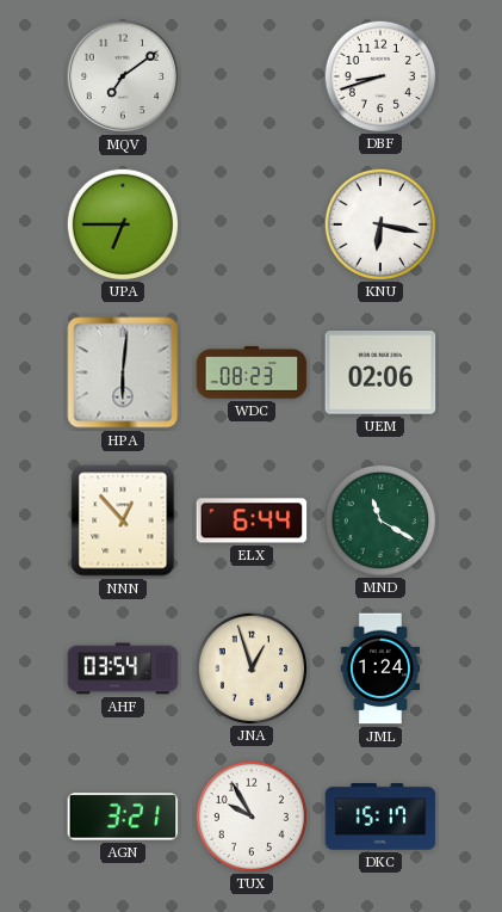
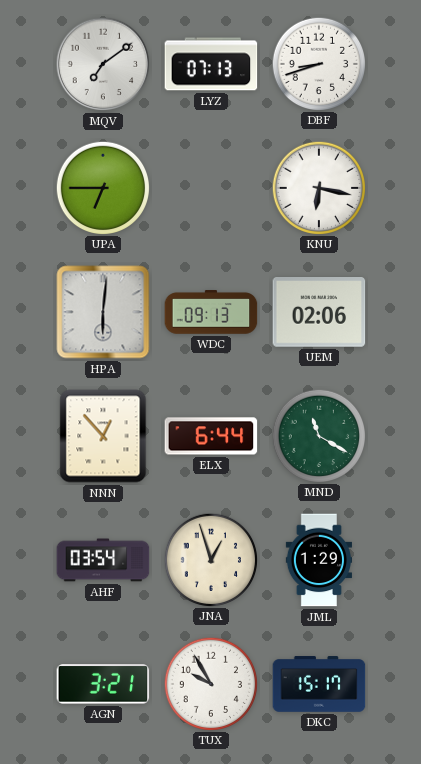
LYZ: none -> 07:13 (211, 64)
WDC: 08:23 -> 09:13 (211, 312)
JML: 1:24 -> 1:29 (318, 560)
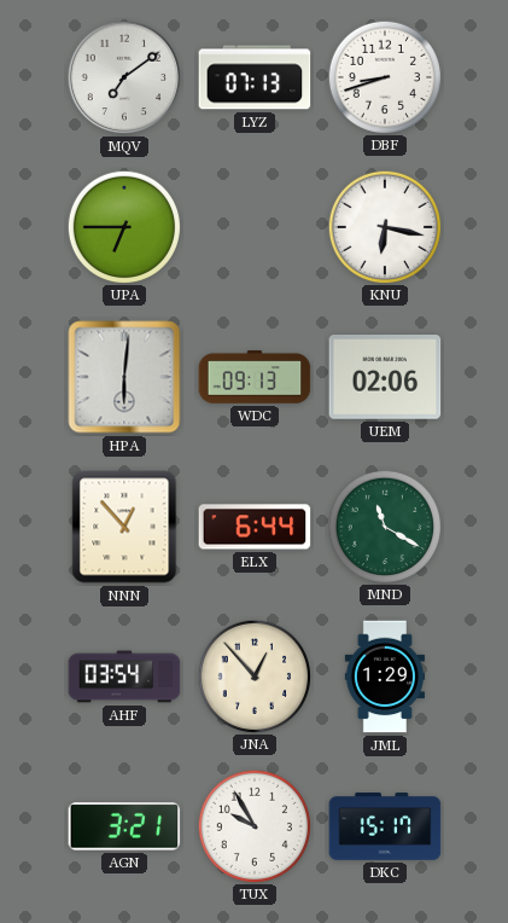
JNA: 12:57 -> 12:53 (253, 675)
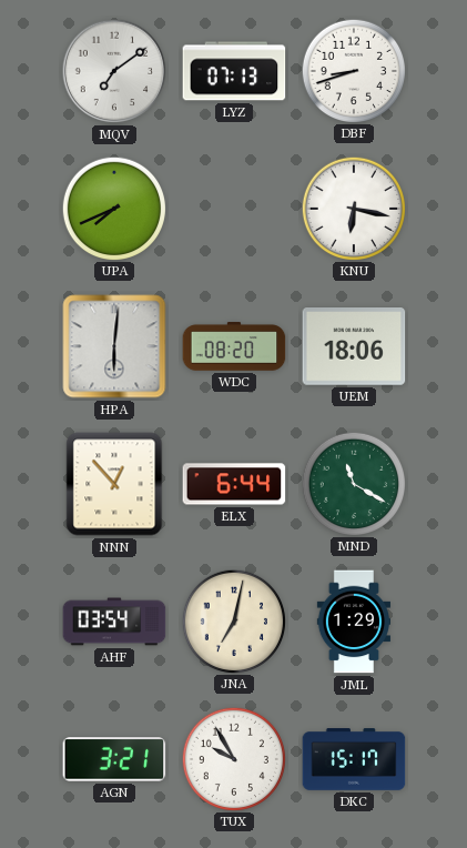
UPA: 6:45 -> 7:41 (113, 208)
WDC: 09:13 -> 08:20 (234, 346)
UEM: 02:06 -> 18:06 (354, 347)
JNA: 12:53 -> 7:02 (233, 620)
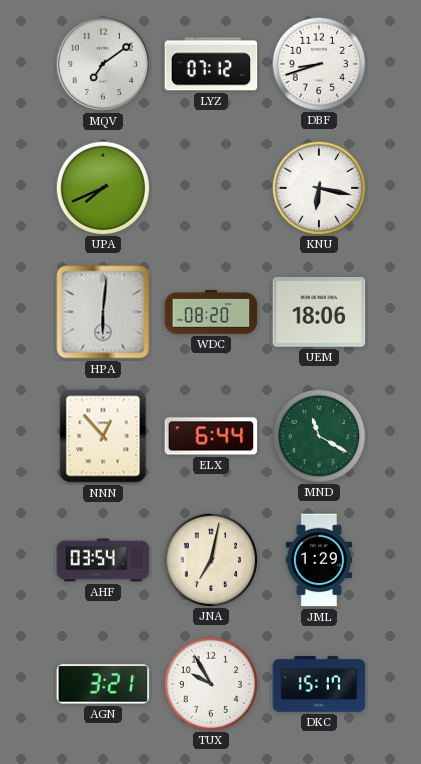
LYZ: 07:13 -> 07:12 (211, 64)
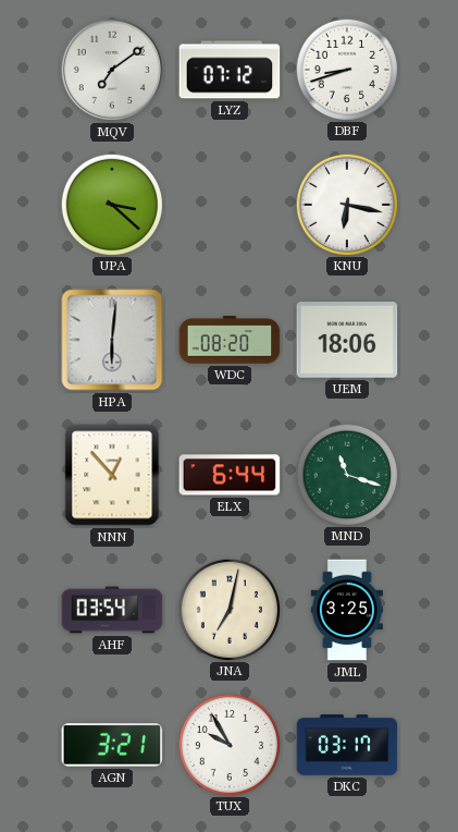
UPA: 7:41 -> 3:22 (111, 204)
MND: 11:20 -> 11:18 (346, 474)
JML: 1:29 -> 3:25 (346, 610)
DKC: 15:17 -> 03:17 (347, 745)
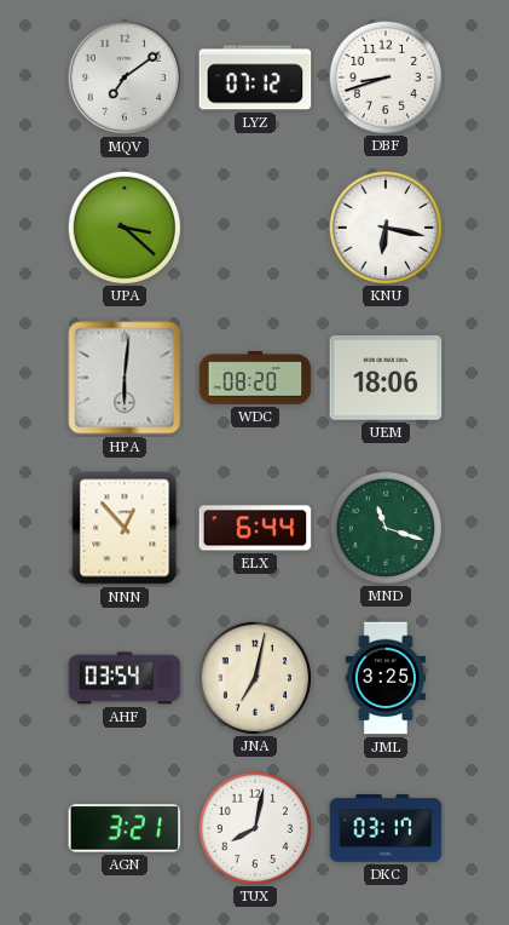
TUX: 9:55 -> 8:02 (254, 827)
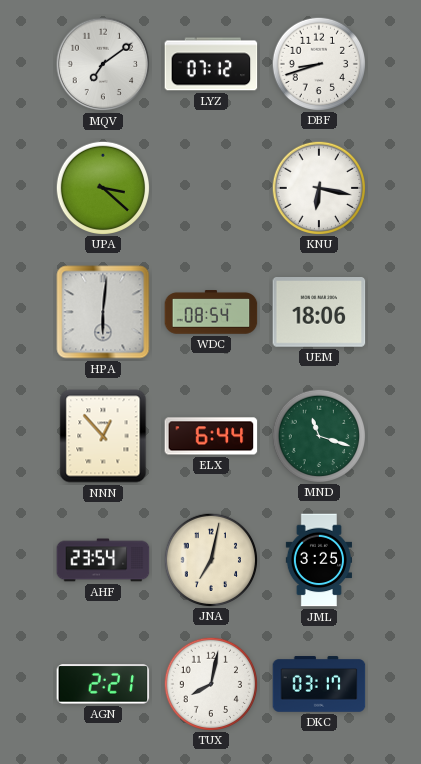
WDC: 08:20 -> 08:54 (211, 312)
AHF: 03:54 -> 23:54 (103, 560)
AGN: 3:21 -> 2:21 (103, 684)
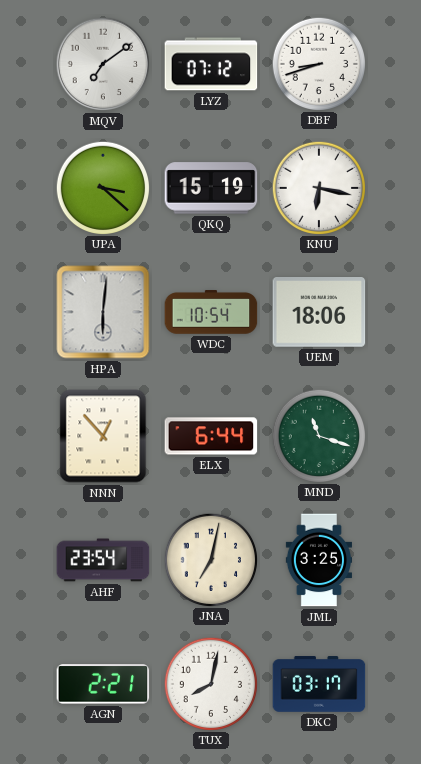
QKQ: none -> 15:19 (211, 188)
WDC: 08:54 -> 10:54 (211, 312)
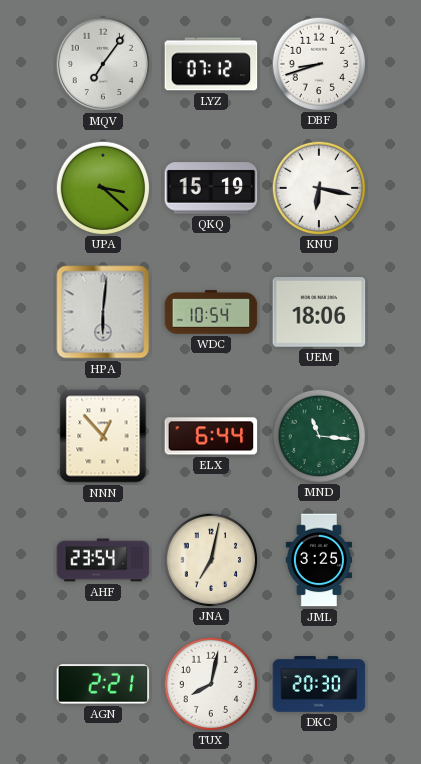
MQV: 7:09 -> 7:06 (103, 64)
MND: 11:18 -> 11:16 (318, 435)
DKC: 03:17 -> 20:30 (319, 684)
